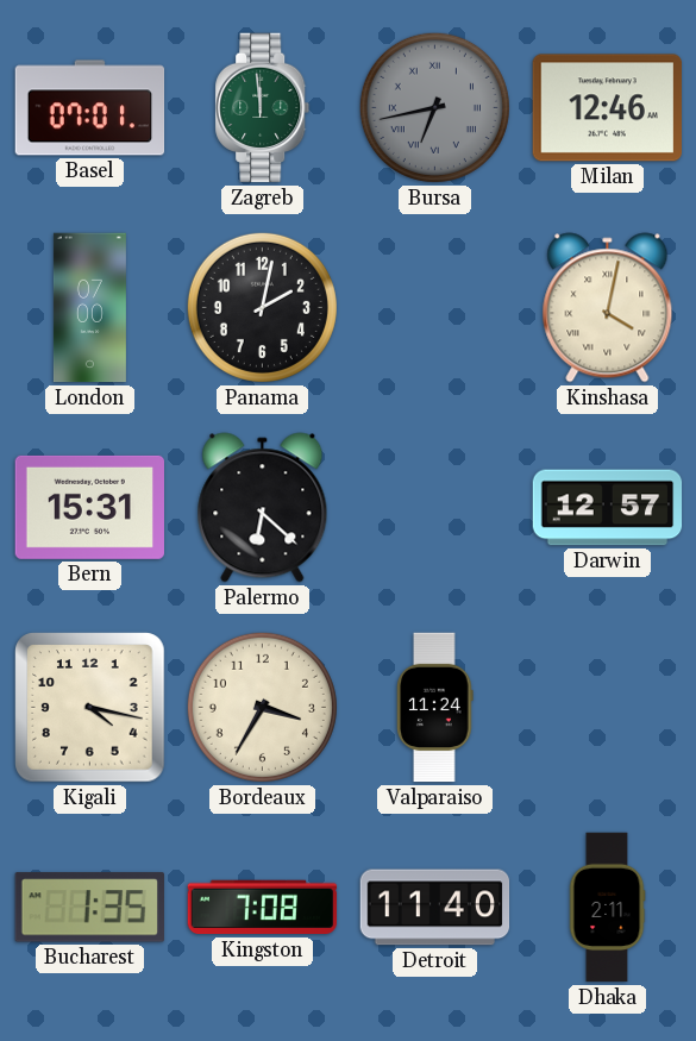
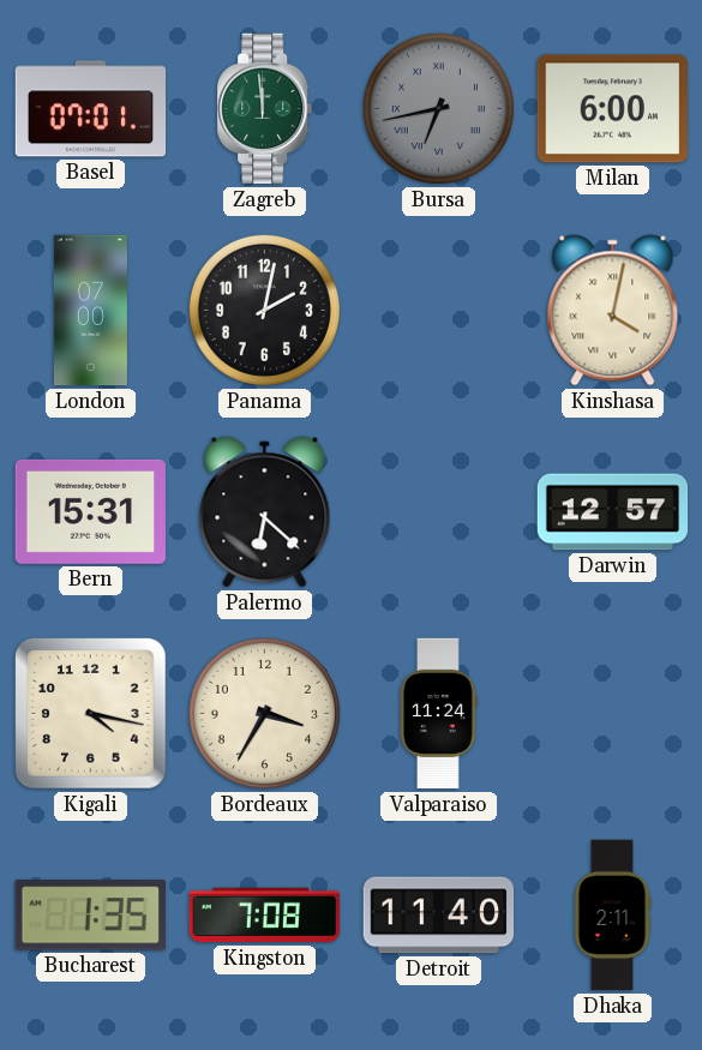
Milan: 12:46 -> 6:00 (612, 109)
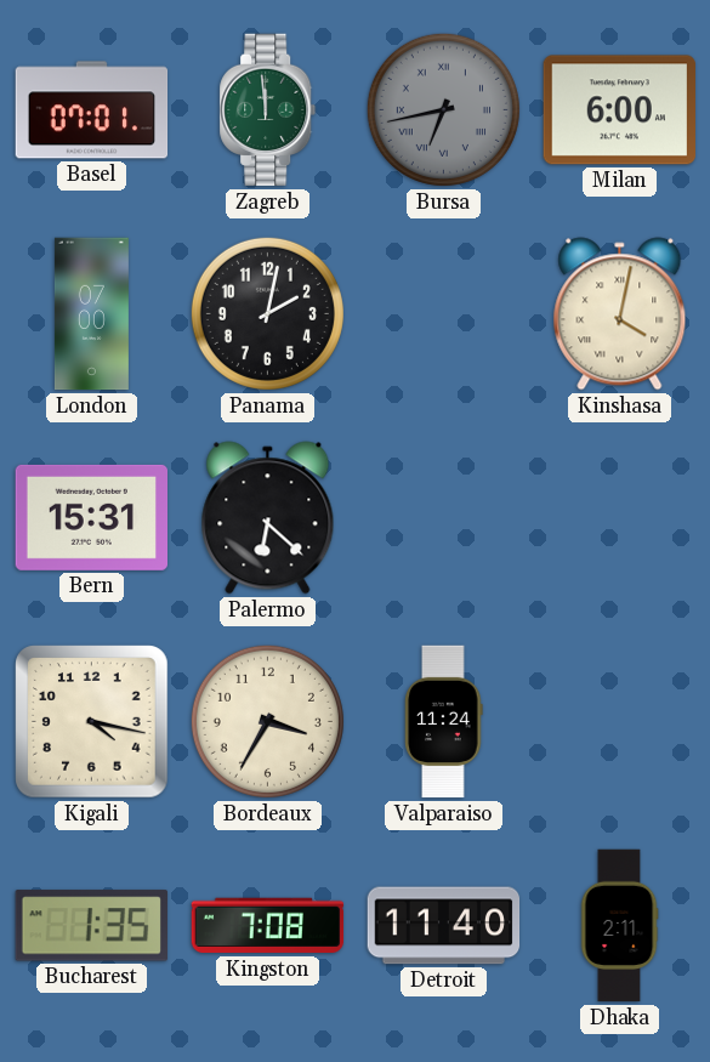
Darwin: 12:57 -> none (613, 512)
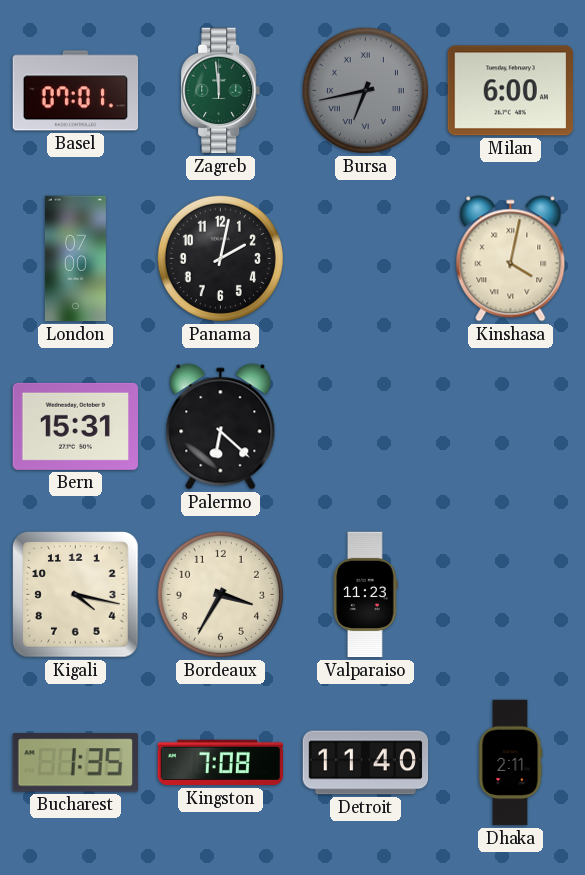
Valparaiso: 11:24 -> 11:23 (366, 595)
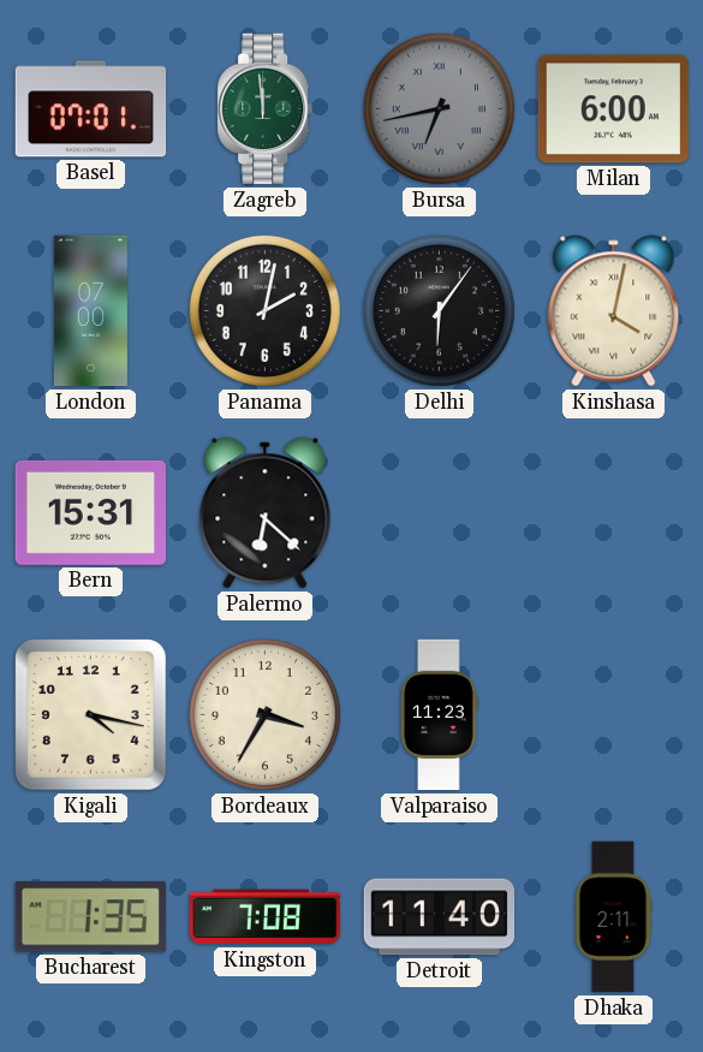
Delhi: none -> 6:06 (439, 310)
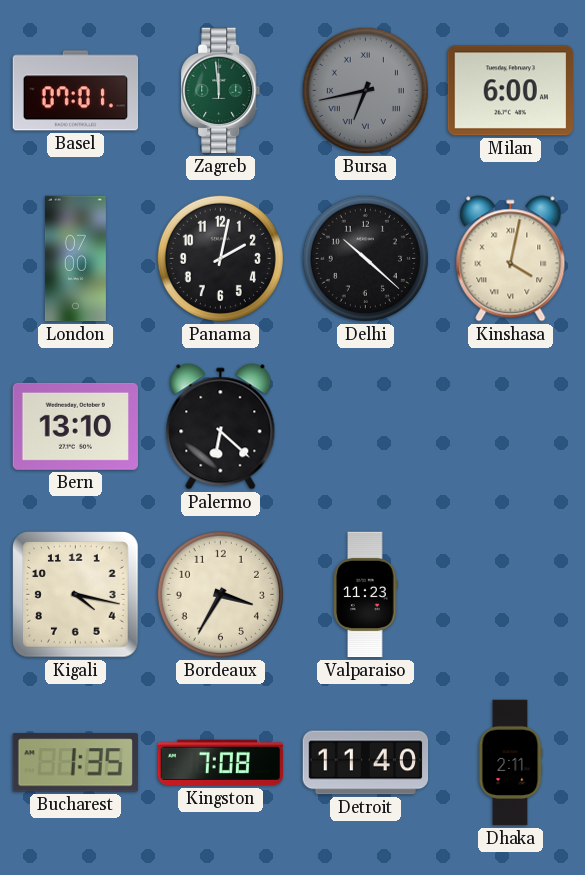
Delhi: 6:06 -> 10:22 (365, 258)
Bern: 15:31 -> 13:10 (75, 426)
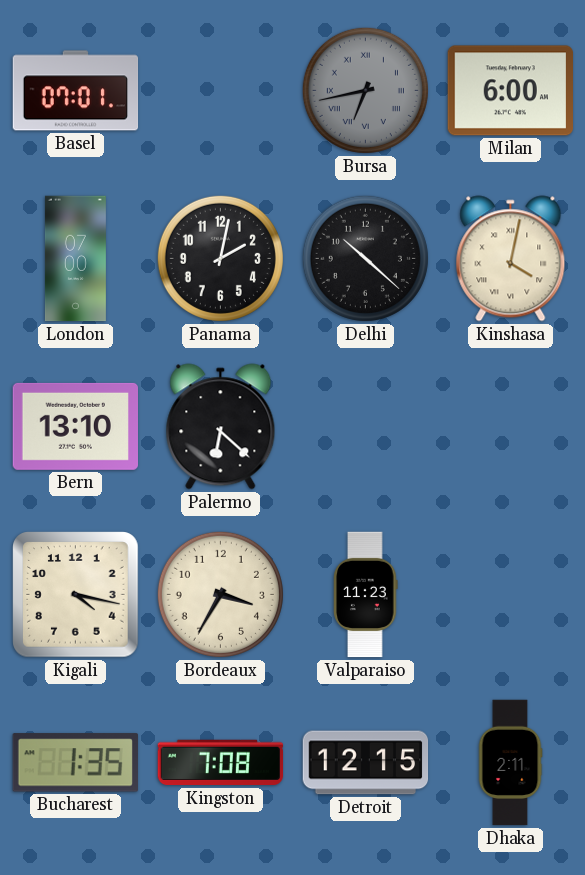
Zagreb: 11:59 -> none (221, 91)
Detroit: 11:40 -> 12:15 (366, 763)
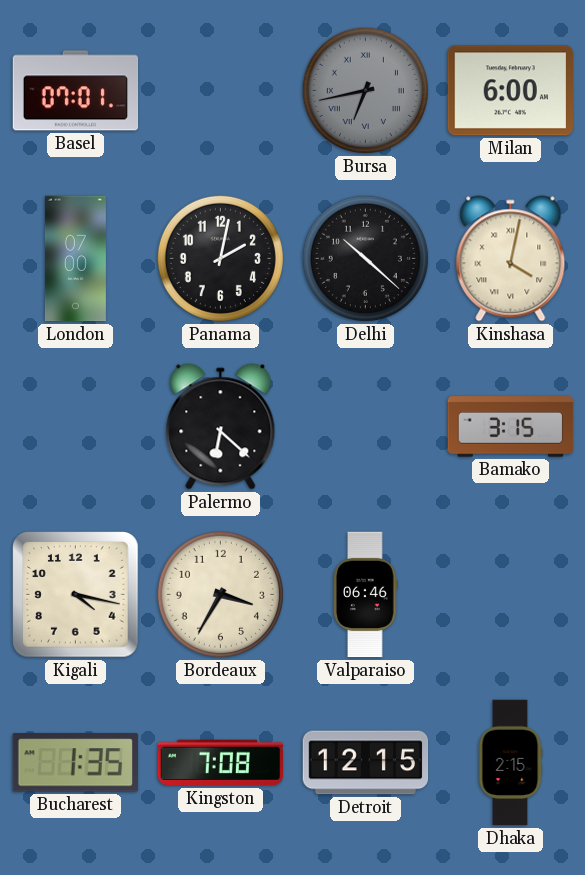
Bern: 13:10 -> none (75, 426)
Bamako: none -> 3:15 (511, 427)
Valparaiso: 11:23 -> 06:46 (366, 595)
Dhaka: 2:11 -> 2:15 (510, 763)
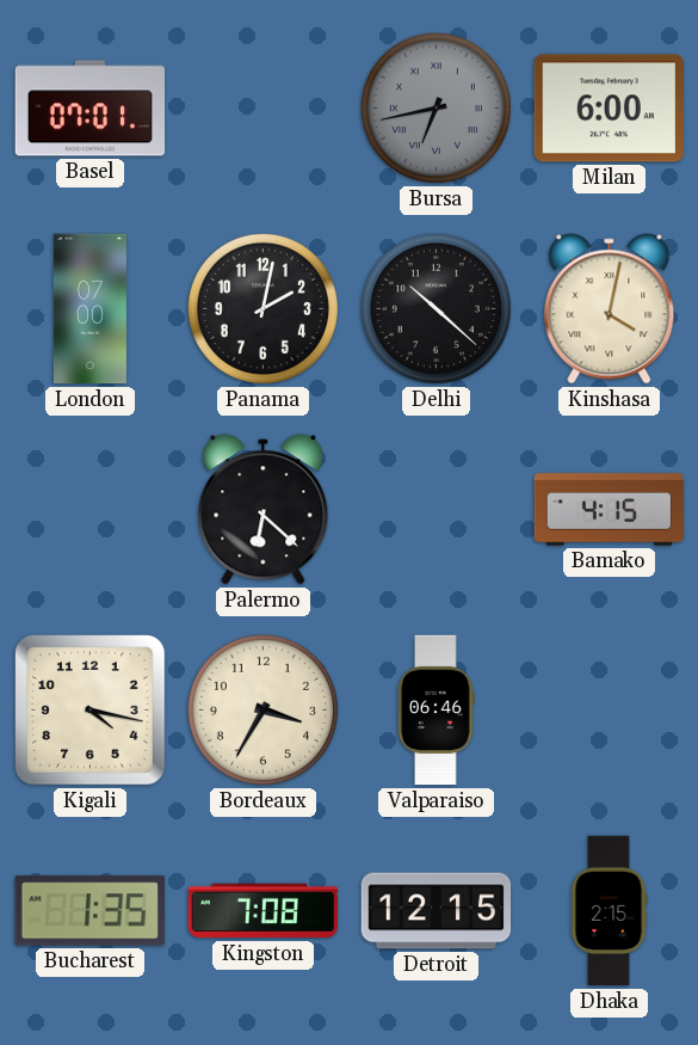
Bamako: 3:15 -> 4:15 (610, 510)
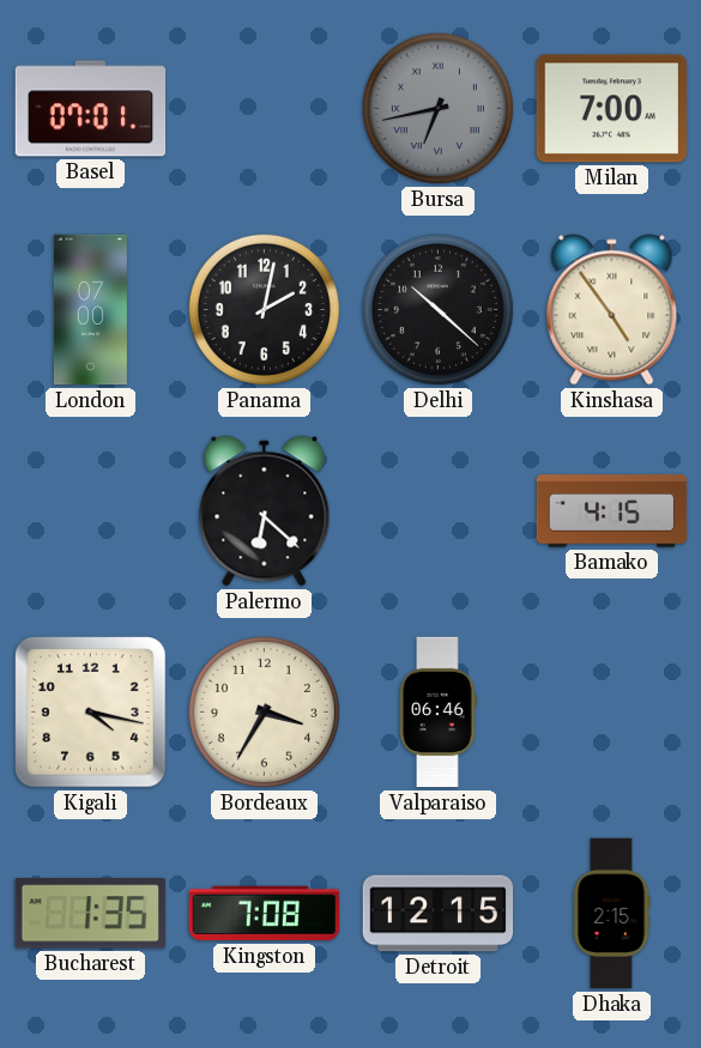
Milan: 6:00 -> 7:00 (611, 109)
Kinshasa: 4:02 -> 4:54 (612, 310)
